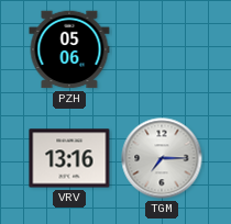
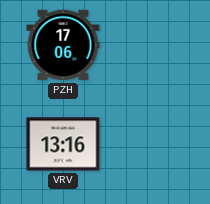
PZH: 05:06 -> 17:06 (63, 45)
TGM: 7:15 -> none (162, 158)
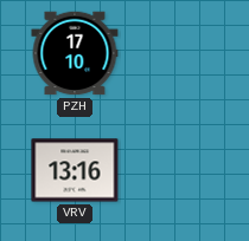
PZH: 17:06 -> 17:10 (75, 53)
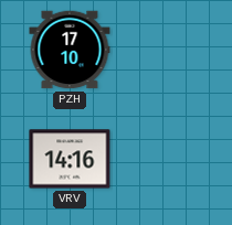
VRV: 13:16 -> 14:16 (70, 159)
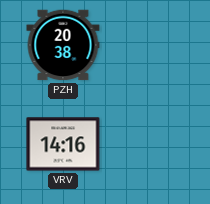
PZH: 17:10 -> 20:38 (63, 45)
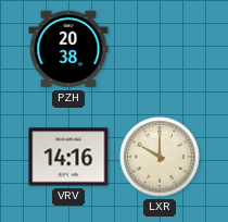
LXR: none -> 10:00 (160, 157)
